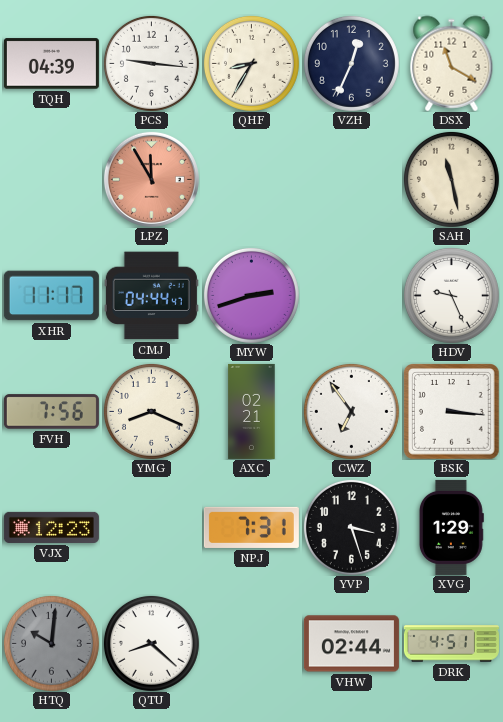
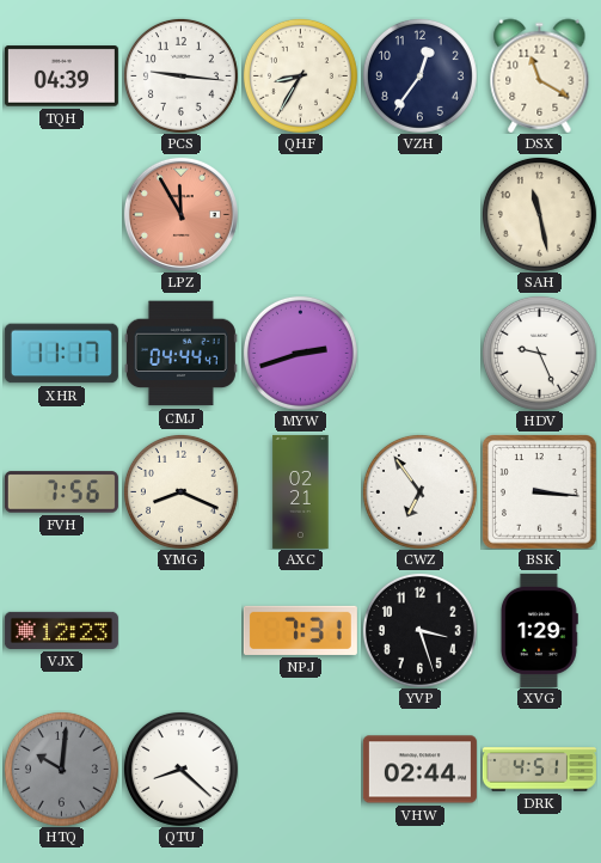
VZH: 12:34 -> 12:36 (419, 75)
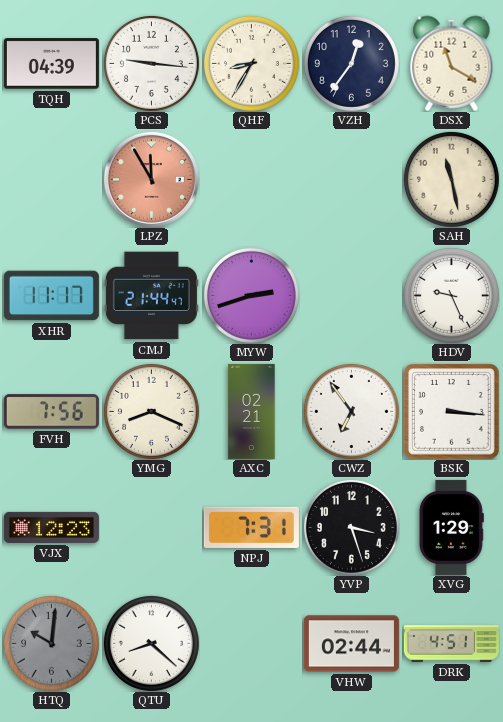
CMJ: 04:44 -> 21:44 (151, 296)
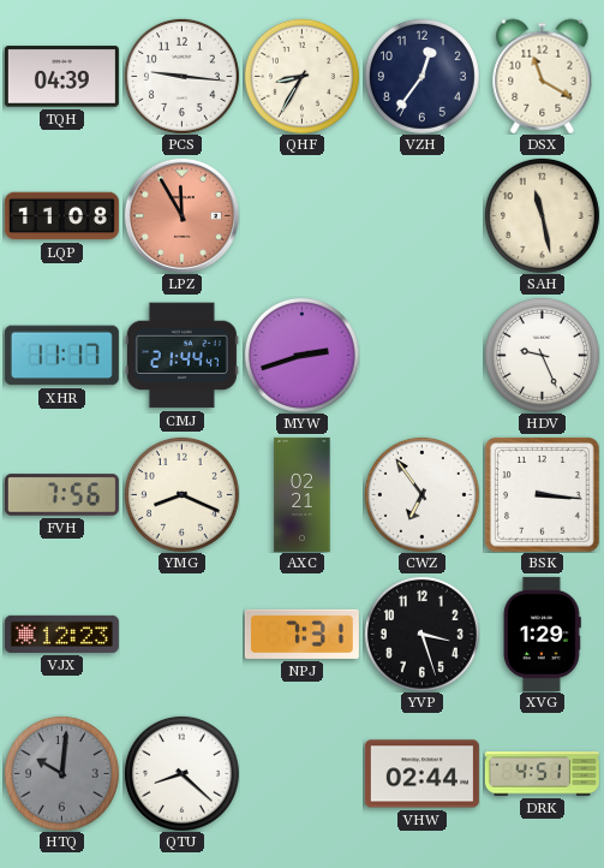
LQP: none -> 11:08 (61, 216)
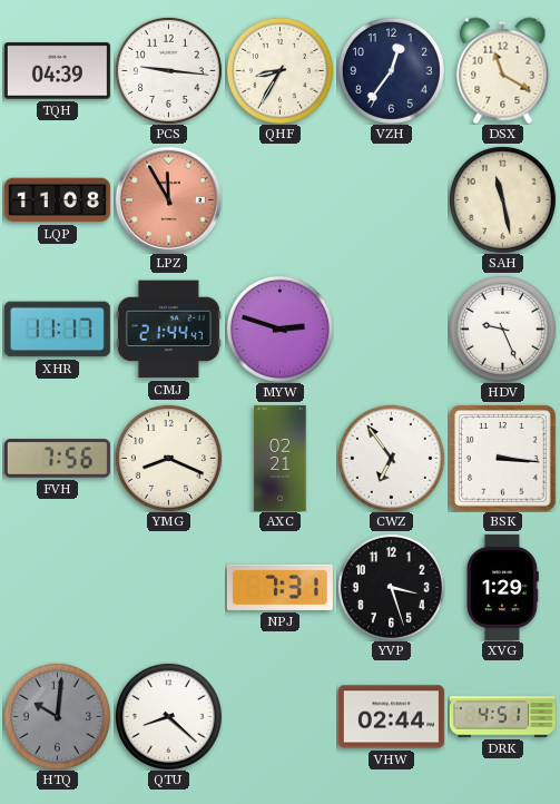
MYW: 2:42 -> 2:48 (279, 329)
VJX: 12:23 -> none (61, 634)
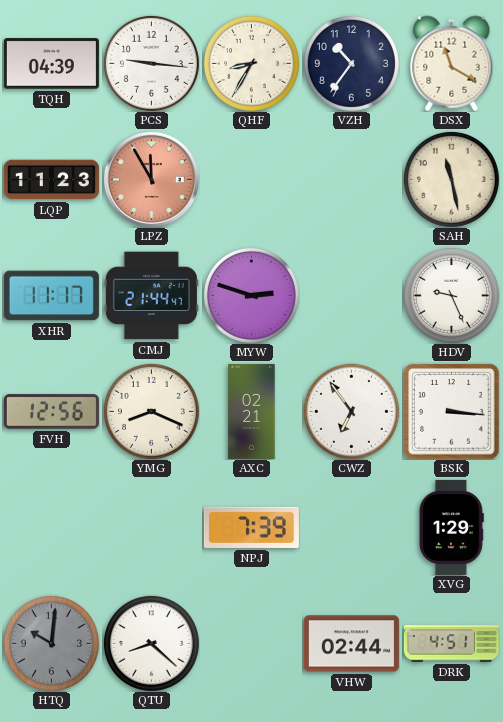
VZH: 12:36 -> 10:36 (351, 63)
LQP: 11:08 -> 11:23 (51, 180)
FVH: 7:56 -> 12:56 (51, 412)
NPJ: 7:31 -> 7:39 (251, 527)
YVP: 3:27 -> none (391, 587)
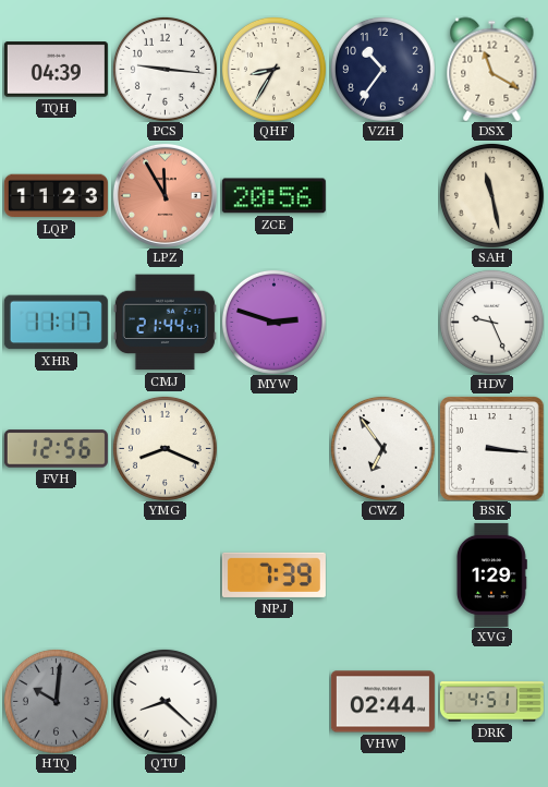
ZCE: none -> 20:56 (273, 196)
AXC: 02:21 -> none (252, 411)
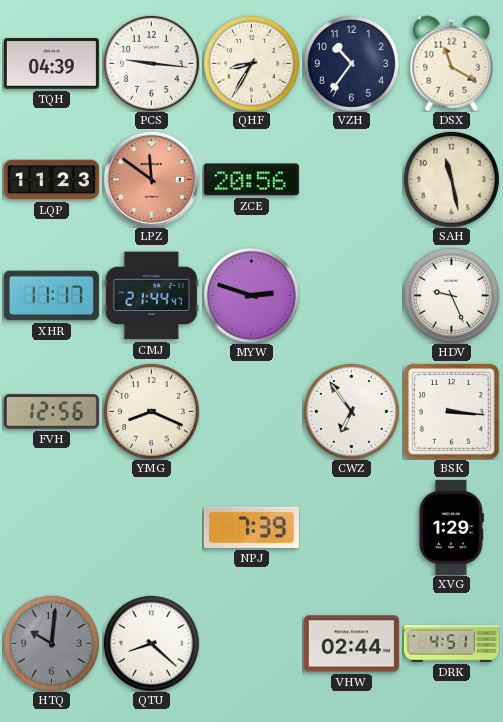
LPZ: 11:55 -> 11:51 (151, 179)
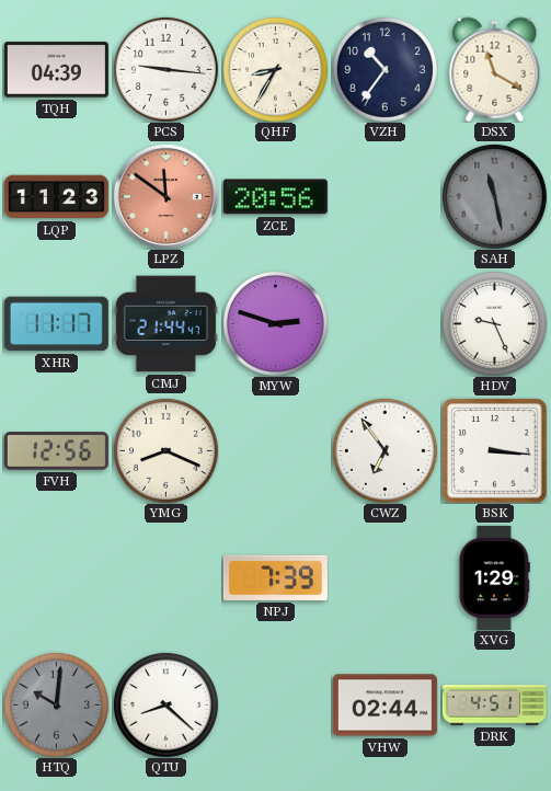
SAH dial: cream -> grey (494, 196)
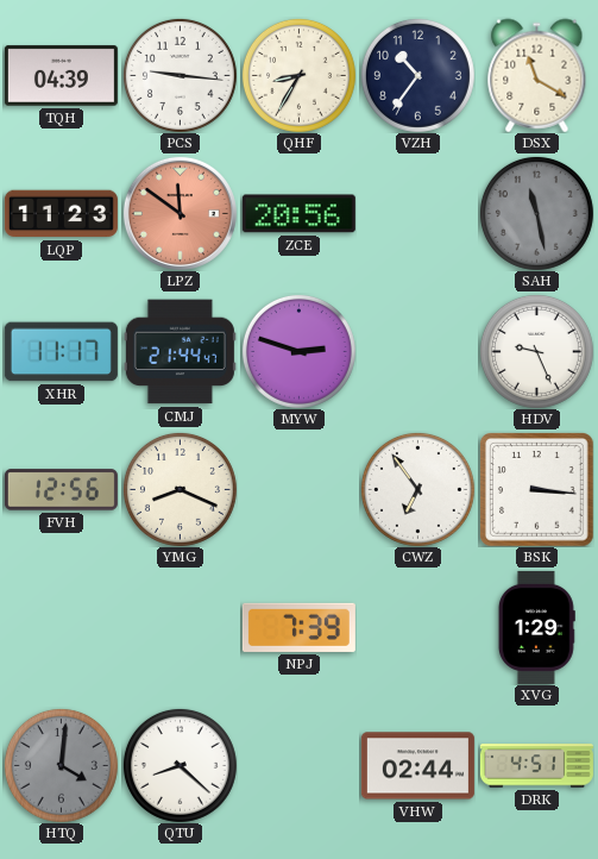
HTQ: 10:01 -> 4:01 (61, 765)
